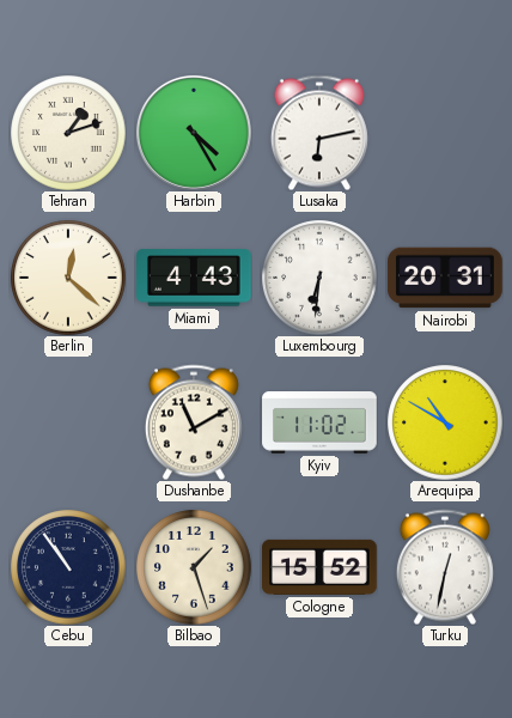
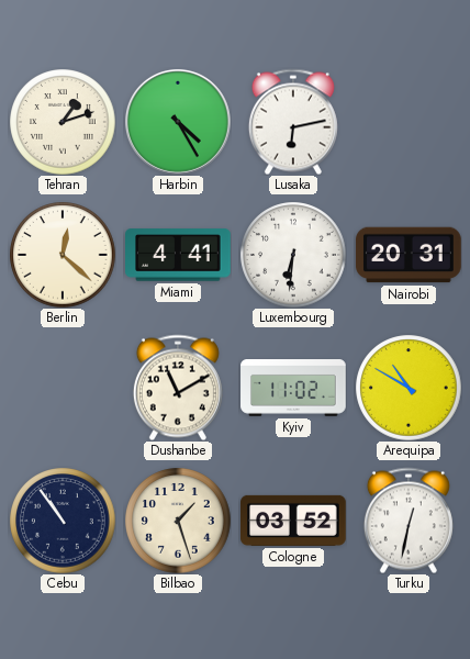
Miami: 4:43 -> 4:41 (179, 255)
Cologne: 15:52 -> 03:52 (294, 521)
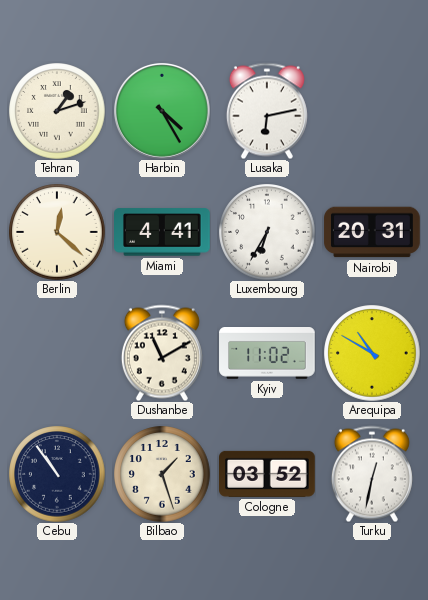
Luxembourg: 6:31 -> 6:35 (267, 232)
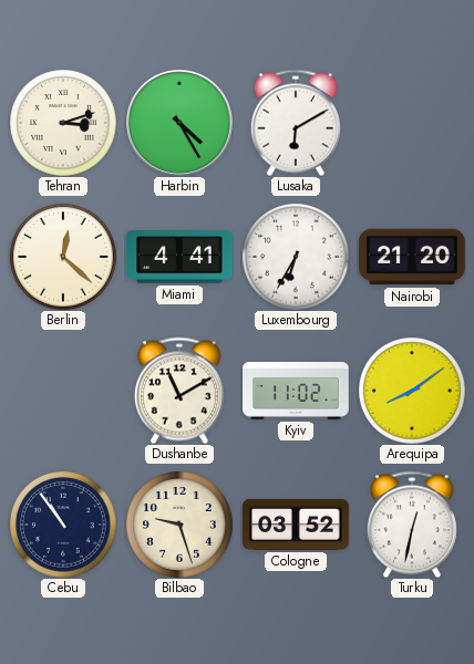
Tehran: 1:12 -> 3:12 (63, 123)
Lusaka: 6:13 -> 6:10 (296, 123)
Nairobi: 20:31 -> 21:20 (412, 257)
Arequipa: 10:50 -> 8:09 (412, 391)
Bilbao: 1:27 -> 9:27 (179, 525)
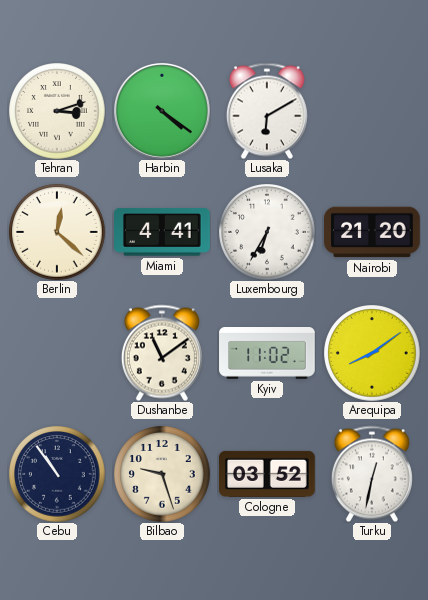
Harbin: 4:25 -> 4:21 (162, 111)
Dushanbe: 11:10 -> 11:09 (162, 353)
